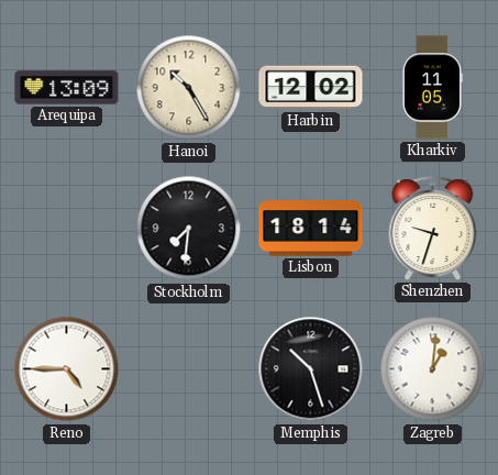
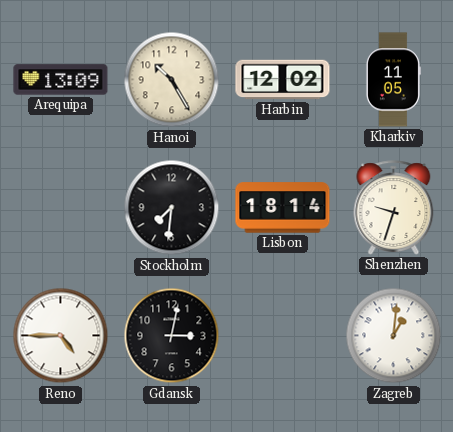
Gdansk: none -> 3:02 (172, 336)
Memphis: 10:27 -> none (311, 369)
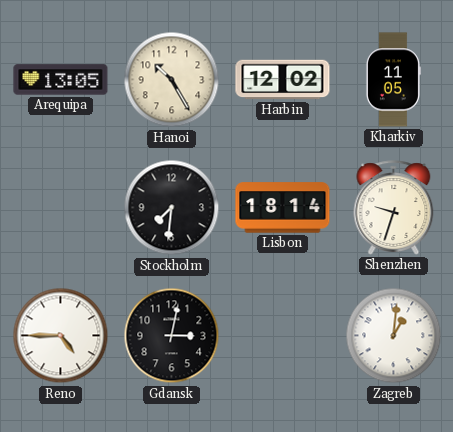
Arequipa: 13:09 -> 13:05 (61, 80)
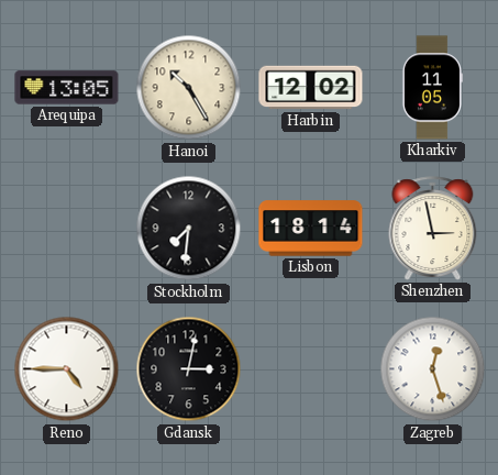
Shenzhen: 9:33 -> 2:58 (433, 229)
Zagreb: 1:01 -> 12:27 (433, 369)
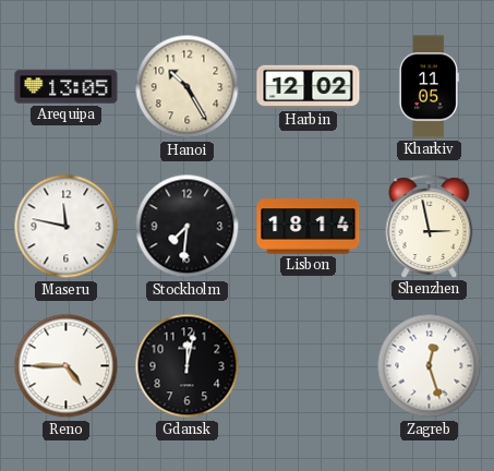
Maseru: none -> 11:47 (67, 227)
Gdansk: 3:02 -> 12:02 (188, 366)
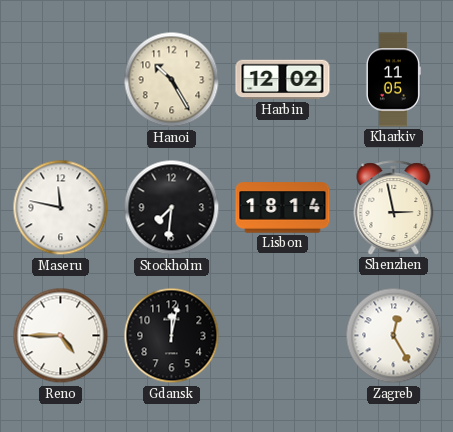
Arequipa: 13:05 -> none (67, 87)
Zagreb: 12:27 -> 12:25 (394, 336)
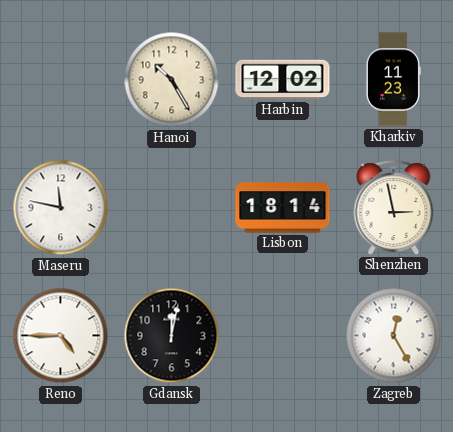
Kharkiv: 11:05 -> 11:23 (393, 80)
Stockholm: 7:31 -> none (172, 208)
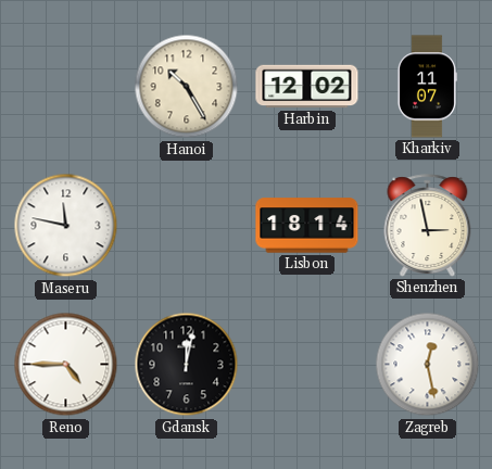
Kharkiv: 11:23 -> 11:07 (427, 87)
Zagreb: 12:25 -> 12:28 (428, 365)
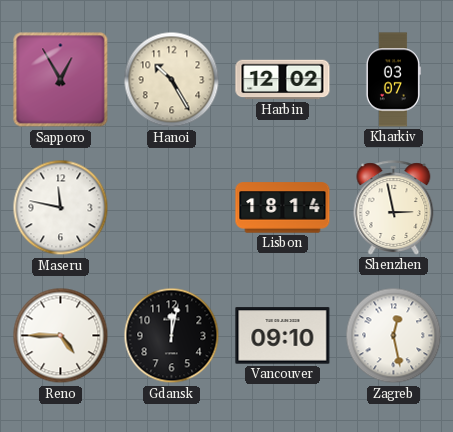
Sapporo: none -> 12:55 (61, 80)
Kharkiv: 11:07 -> 03:07 (393, 80)
Vancouver: none -> 09:10 (283, 336)
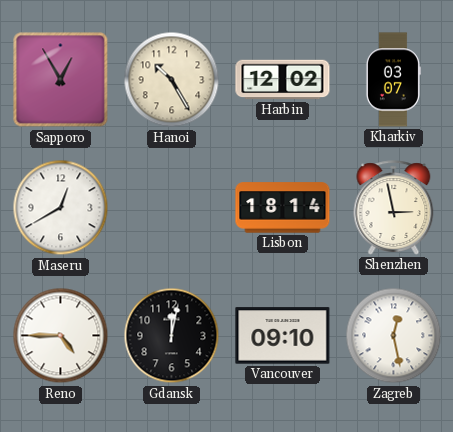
Maseru: 11:47 -> 12:40 (61, 208)
